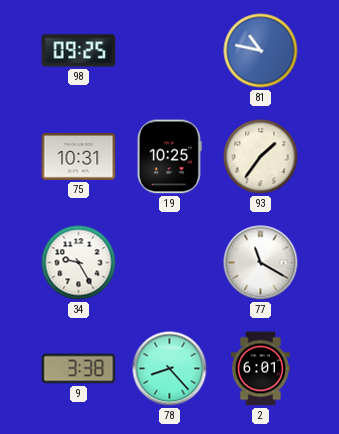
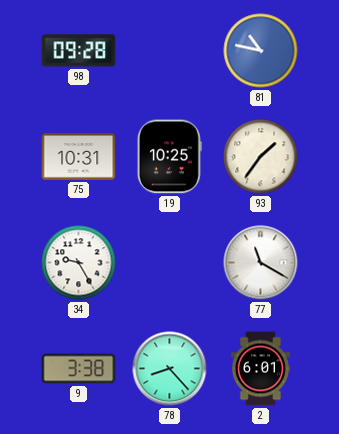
98: 09:25 -> 09:28 (79, 51)
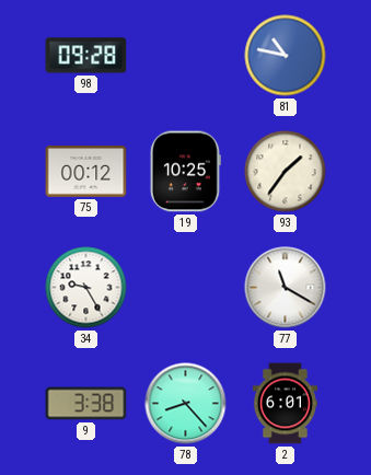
75: 10:31 -> 00:12 (86, 172)
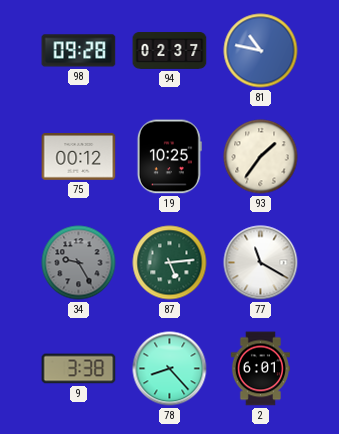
94: none -> 02:37 (170, 51)
34 dial: white -> grey (79, 263)
87: none -> 5:14 (170, 263)
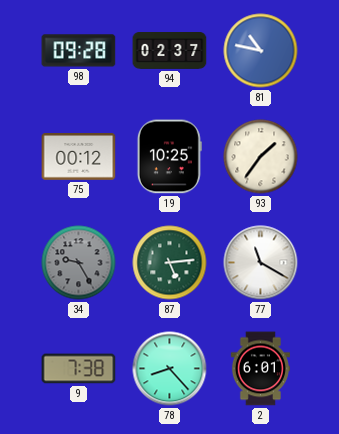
9: 3:38 -> 7:38 (79, 369)
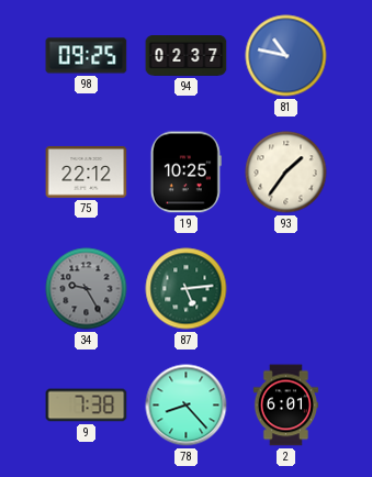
98: 09:28 -> 09:25 (87, 56)
75: 00:12 -> 22:12 (87, 173)
77: 11:20 -> none (261, 263)
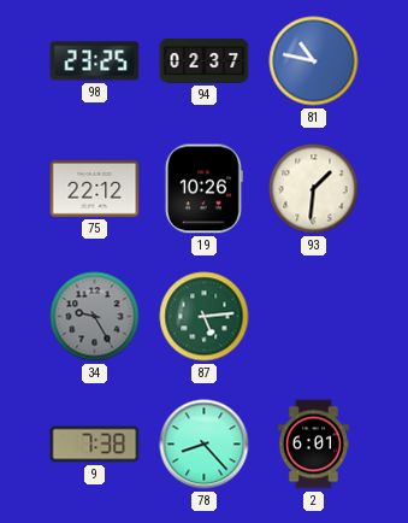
98: 09:25 -> 23:25 (95, 61)
19: 10:25 -> 10:26 (203, 189)
93: 1:36 -> 1:31 (314, 189)
